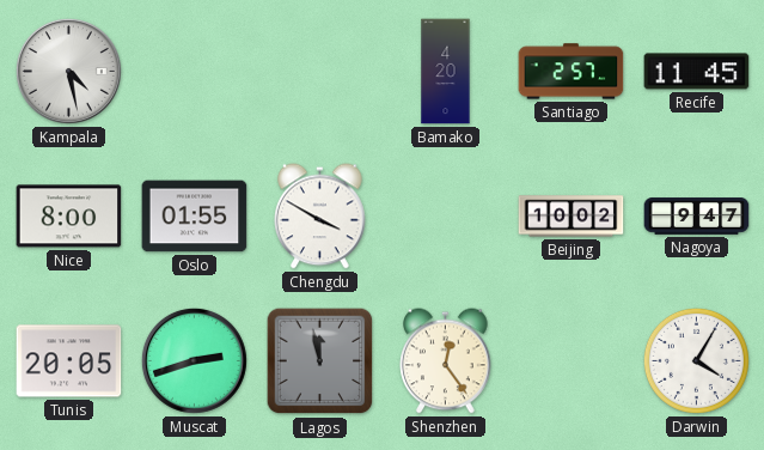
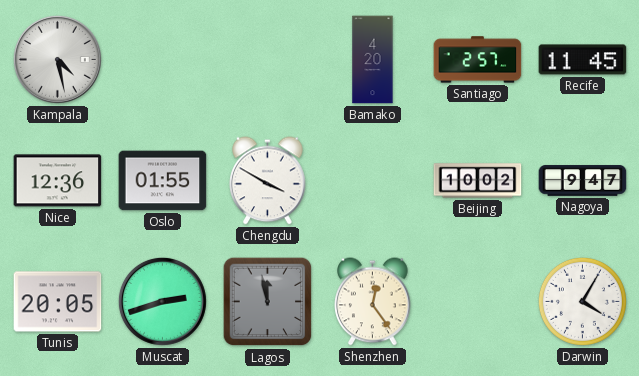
Nice: 8:00 -> 12:36 (58, 181)
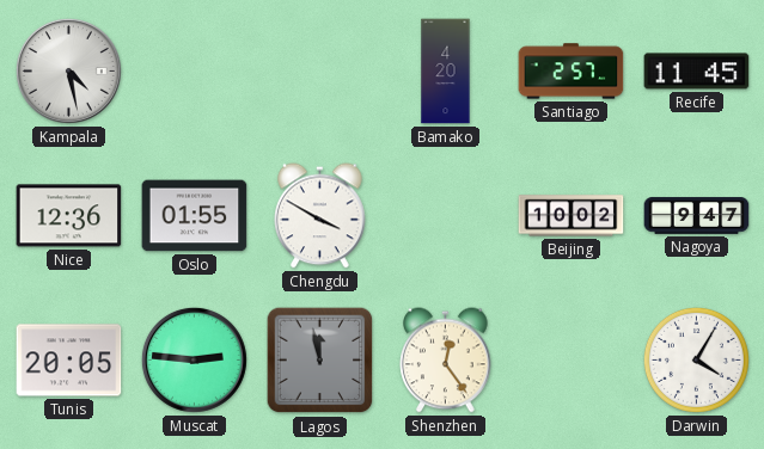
Muscat: 2:42 -> 2:46 (194, 359)
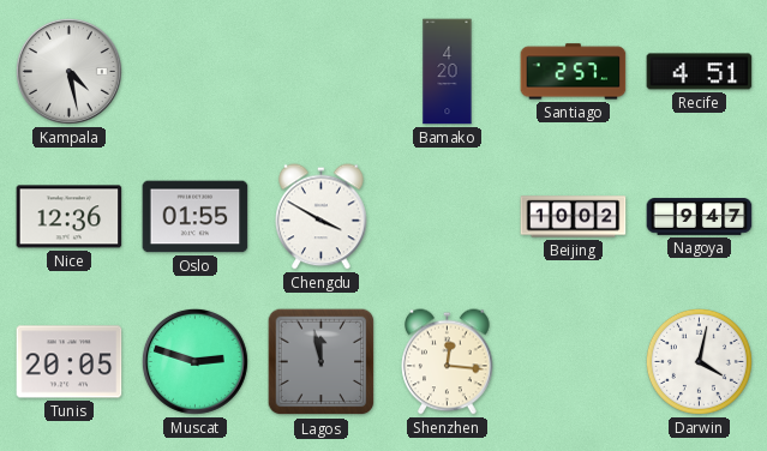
Recife: 11:45 -> 4:51 (700, 72)
Muscat: 2:46 -> 2:48 (194, 361)
Shenzhen: 12:24 -> 12:16 (448, 362)
Darwin: 4:05 -> 4:02 (699, 361)
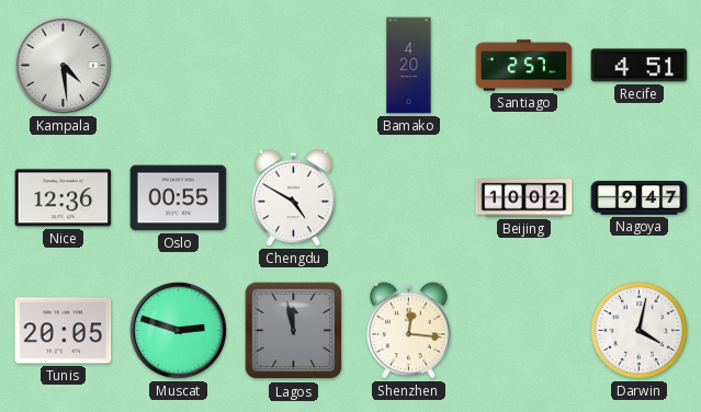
Kampala: 4:28 -> 4:29 (63, 65)
Oslo: 01:55 -> 00:55 (179, 198)
Chengdu: 3:50 -> 4:50 (294, 198)
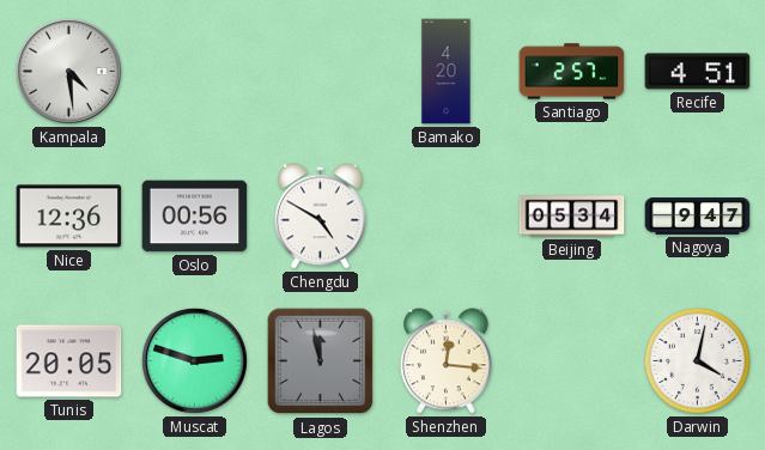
Oslo: 00:55 -> 00:56 (195, 217)
Beijing: 10:02 -> 05:34 (572, 217)
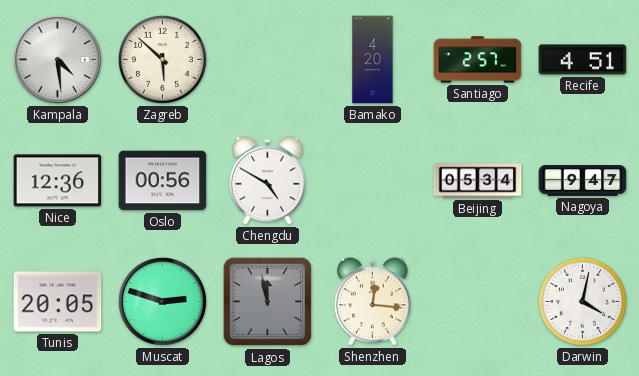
Zagreb: none -> 5:52 (162, 59)
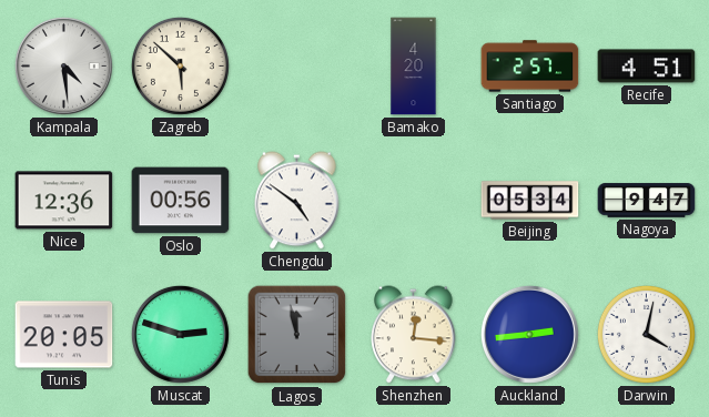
Chengdu: 4:50 -> 4:51 (297, 201)
Auckland: none -> 2:44 (529, 334)
